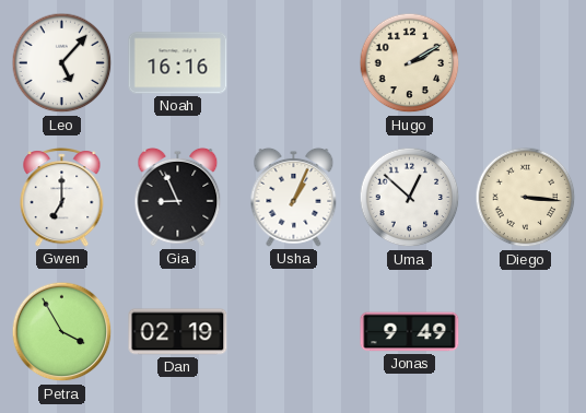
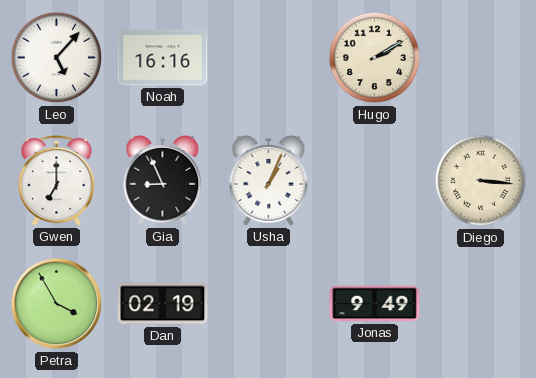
Uma: 12:52 -> none (410, 198)
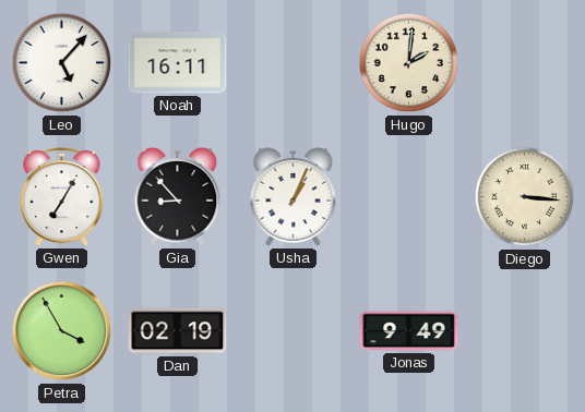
Noah: 16:16 -> 16:11 (178, 63)
Hugo: 2:10 -> 2:01 (409, 63)
Gwen: 7:00 -> 7:05 (62, 197)
Gia: 8:56 -> 8:53 (178, 196)
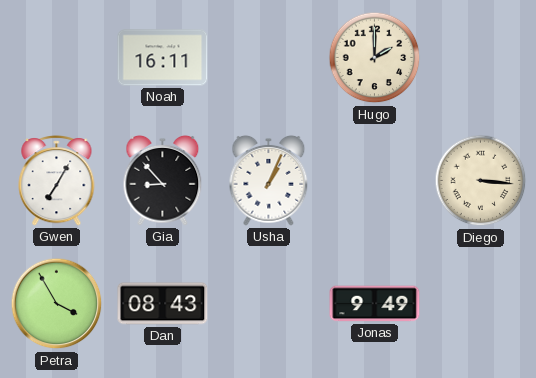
Leo: 5:07 -> none (62, 63)
Hugo: 2:01 -> 2:00 (375, 58)
Dan: 02:19 -> 08:43 (163, 304)
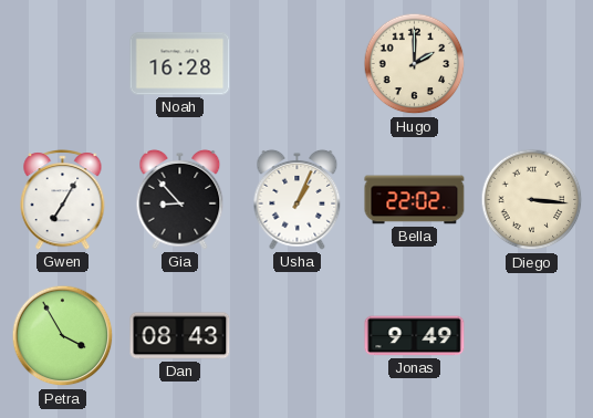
Noah: 16:11 -> 16:28 (180, 64)
Bella: none -> 22:02 (415, 200)
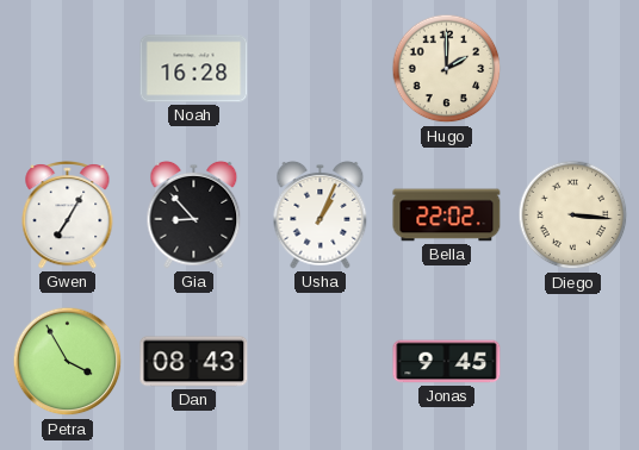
Jonas: 9:49 -> 9:45 (447, 362)
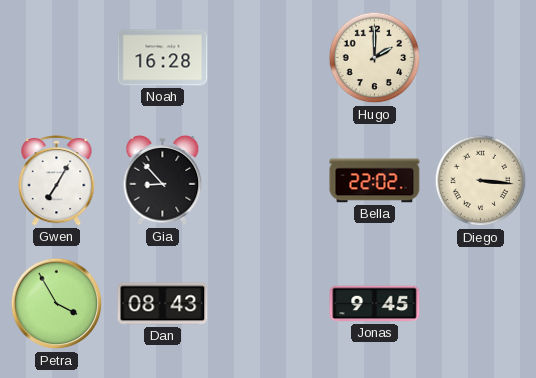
Usha: 1:04 -> none (321, 214)
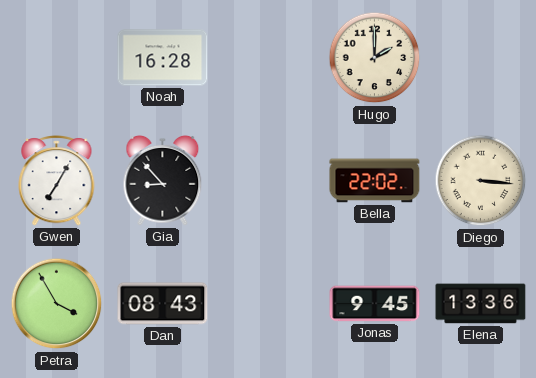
Elena: none -> 13:36 (481, 304)
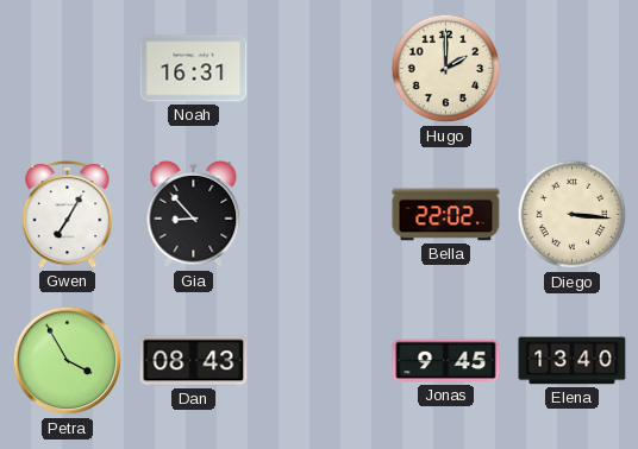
Noah: 16:28 -> 16:31 (194, 69)
Elena: 13:36 -> 13:40 (573, 361)
